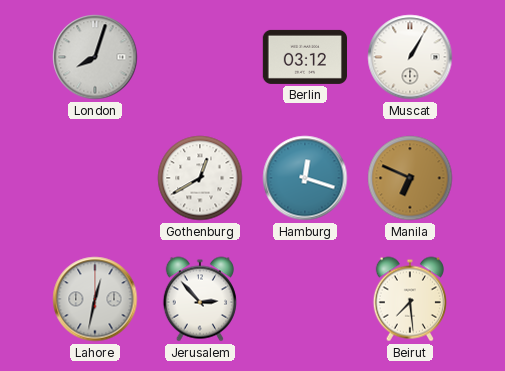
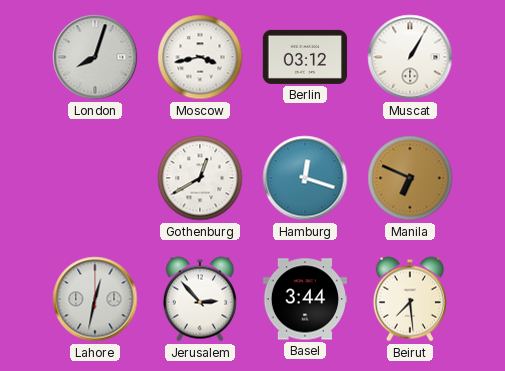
Moscow: none -> 3:43 (200, 57)
Basel: none -> 3:44 (304, 299)
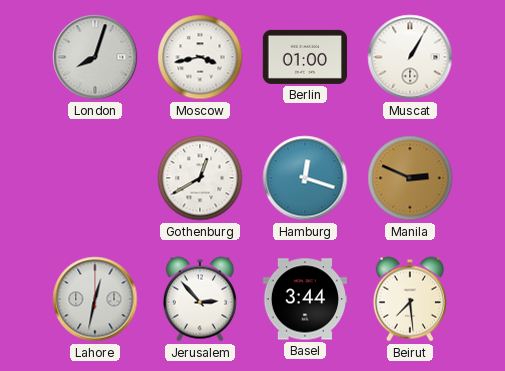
Berlin: 03:12 -> 01:00 (304, 57)
Manila: 6:49 -> 2:49 (410, 178)
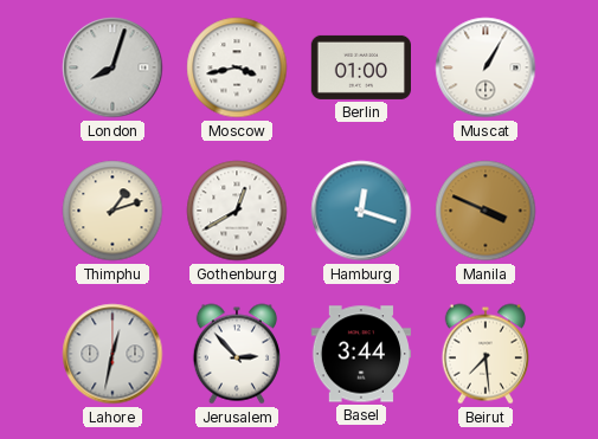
Thimphu: none -> 1:12 (112, 211)
Manila: 2:49 -> 3:49 (486, 211)
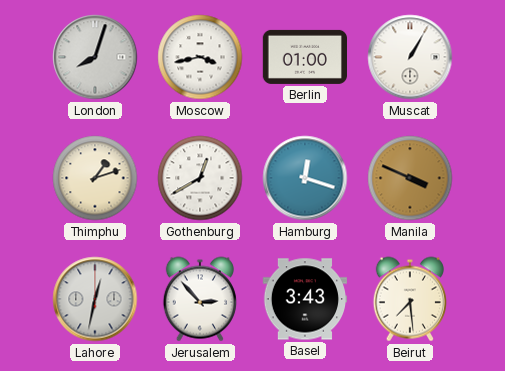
Basel: 3:44 -> 3:43 (304, 299)
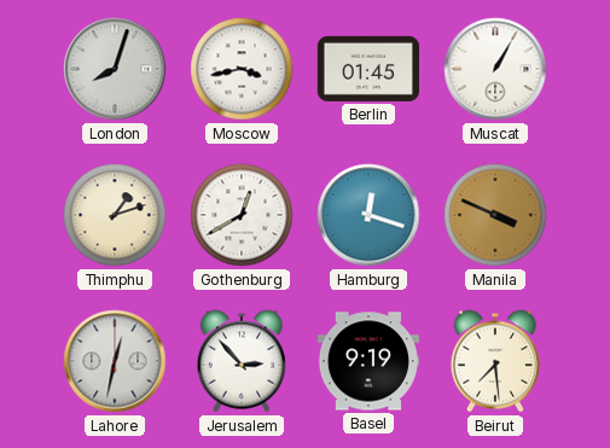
Berlin: 01:00 -> 01:45 (367, 69)
Basel: 3:43 -> 9:19 (367, 361)
